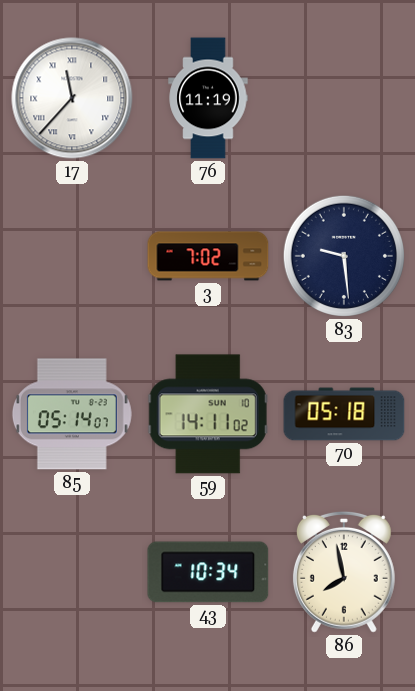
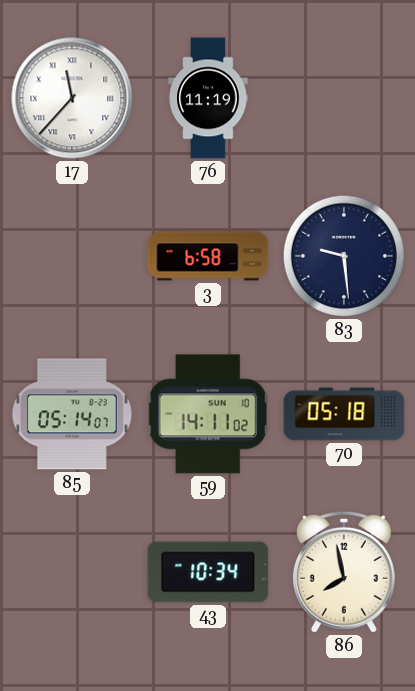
3: 7:02 -> 6:58 (208, 256)
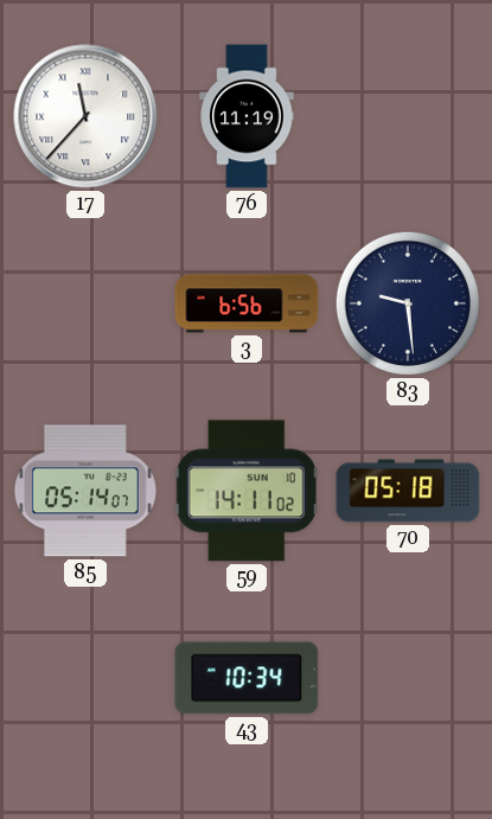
3: 6:58 -> 6:56 (247, 303)
86: 7:58 -> none (344, 572)
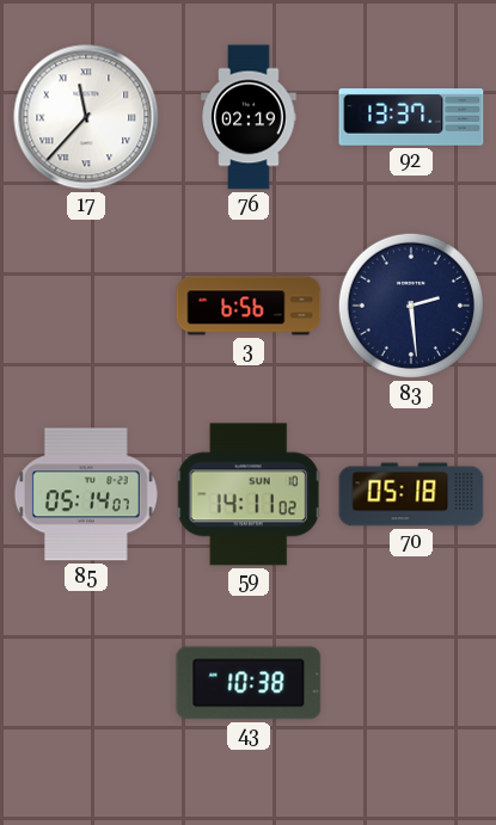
76: 11:19 -> 02:19 (249, 117)
92: none -> 13:37 (411, 117)
83: 9:29 -> 2:29 (411, 306)
43: 10:34 -> 10:38 (249, 683)
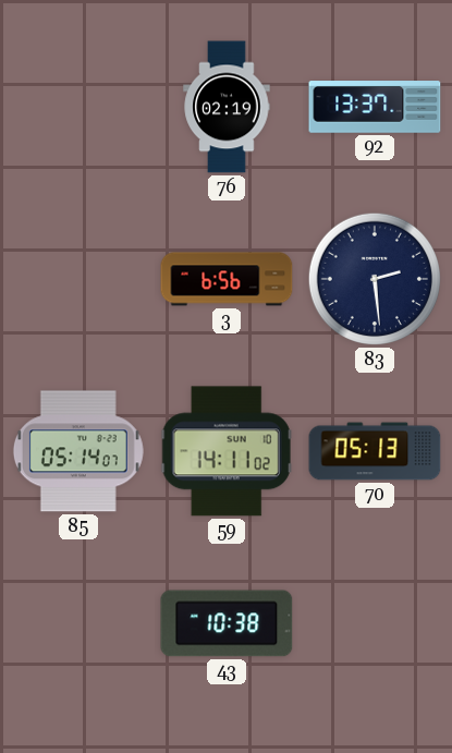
17: 11:37 -> none (86, 117)
70: 05:18 -> 05:13 (375, 451)
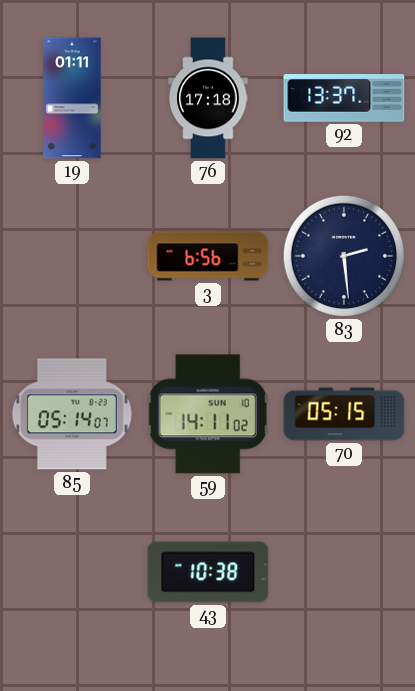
19: none -> 01:11 (72, 98)
76: 02:19 -> 17:18 (208, 98)
70: 05:13 -> 05:15 (344, 414)
